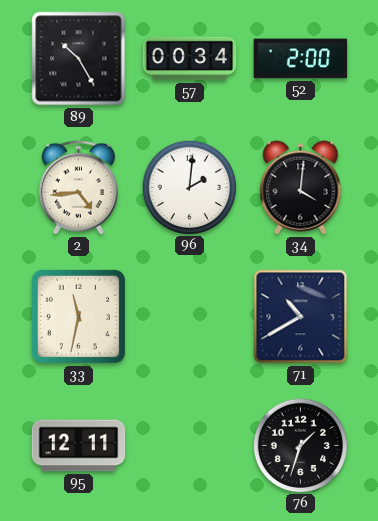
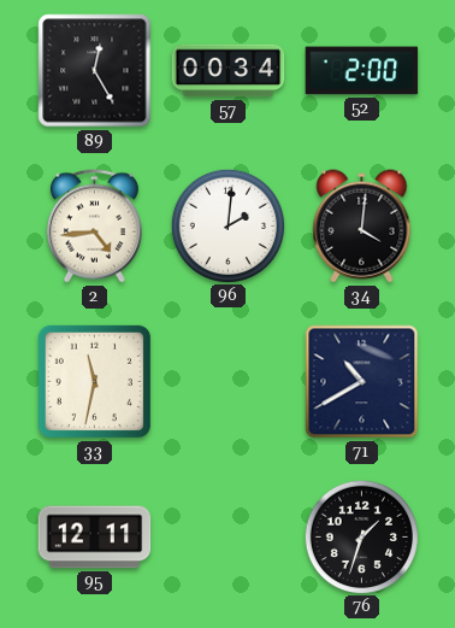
89: 10:25 -> 12:25 (95, 71)
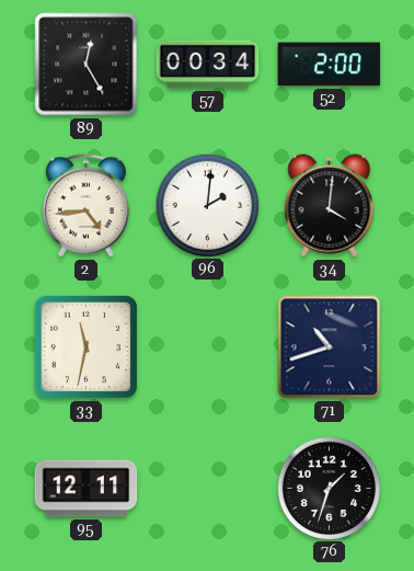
71: 10:40 -> 10:42 (330, 347)
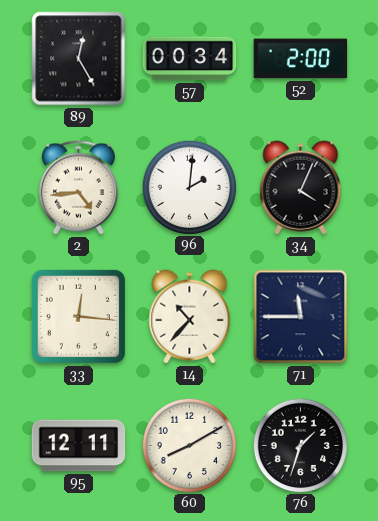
34: 4:01 -> 4:04 (301, 188)
33: 11:32 -> 12:16 (78, 316)
14: none -> 10:37 (190, 317)
71: 10:42 -> 11:45 (301, 317)
60: none -> 8:10 (189, 445)
